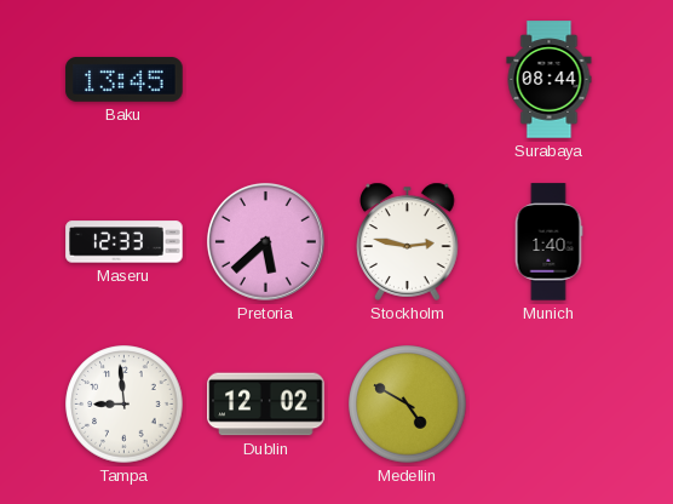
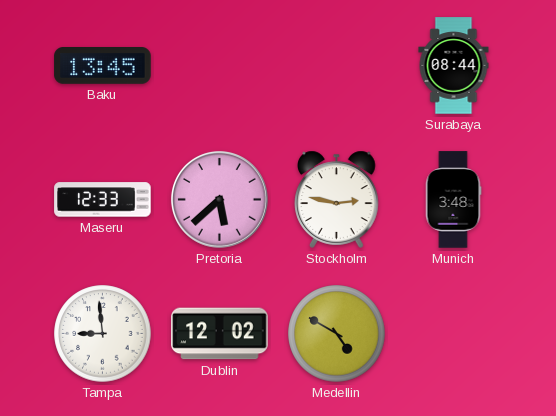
Munich: 1:40 -> 3:48 (453, 200)
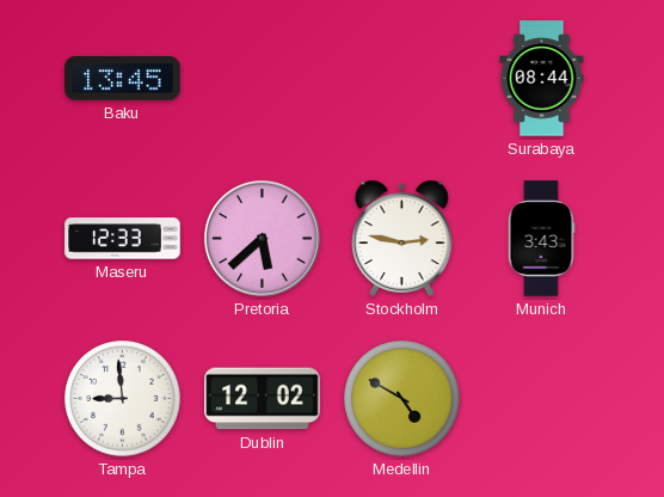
Munich: 3:48 -> 3:43 (541, 239)
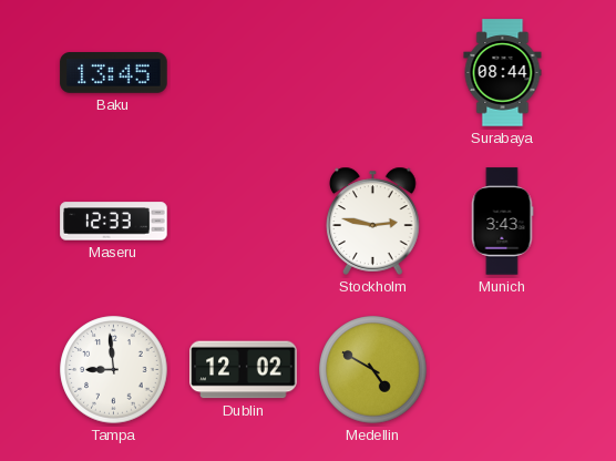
Pretoria: 5:38 -> none (262, 238)
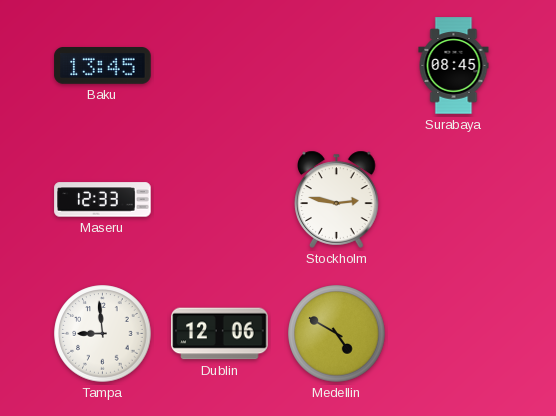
Surabaya: 08:44 -> 08:45 (454, 66)
Munich: 3:43 -> none (502, 222)
Dublin: 12:02 -> 12:06 (220, 334)
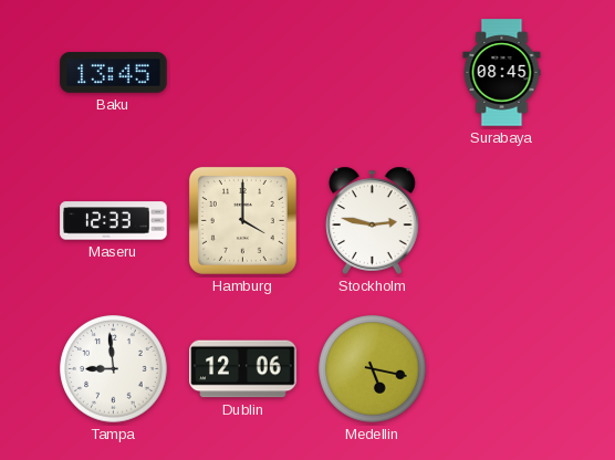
Hamburg: none -> 4:00 (242, 220)
Medellin: 4:50 -> 5:17 (373, 369)
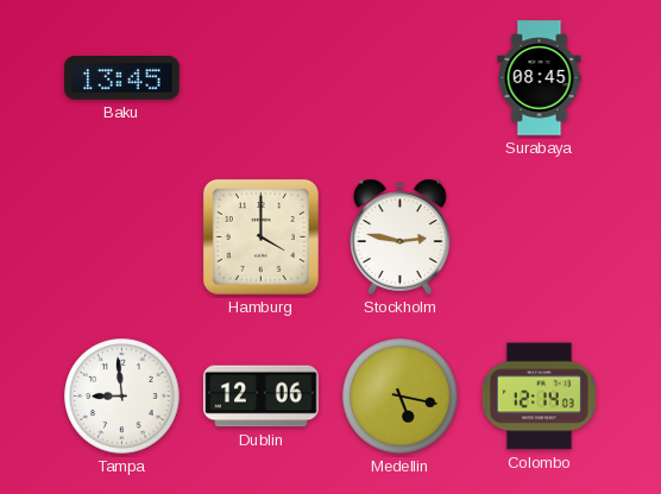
Maseru: 12:33 -> none (114, 221)
Colombo: none -> 12:14 (539, 397)
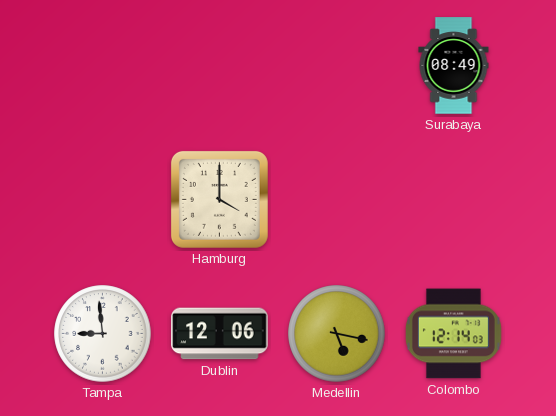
Baku: 13:45 -> none (122, 78)
Surabaya: 08:45 -> 08:49 (454, 66)
Stockholm: 2:47 -> none (401, 236)
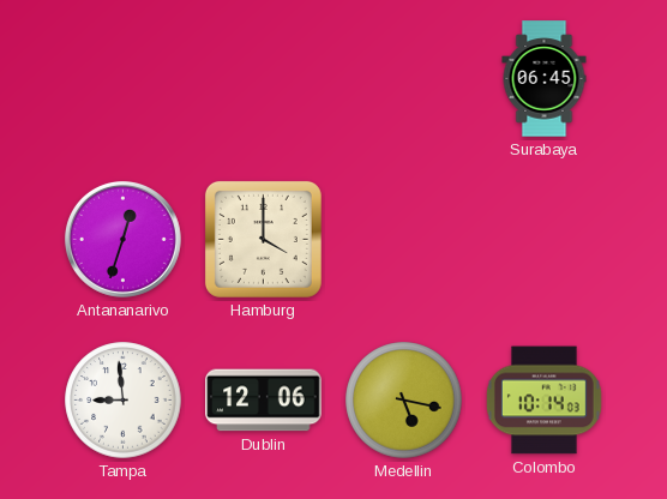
Surabaya: 08:49 -> 06:45 (545, 79)
Antananarivo: none -> 12:33 (122, 239)
Colombo: 12:14 -> 10:14 (543, 401)
